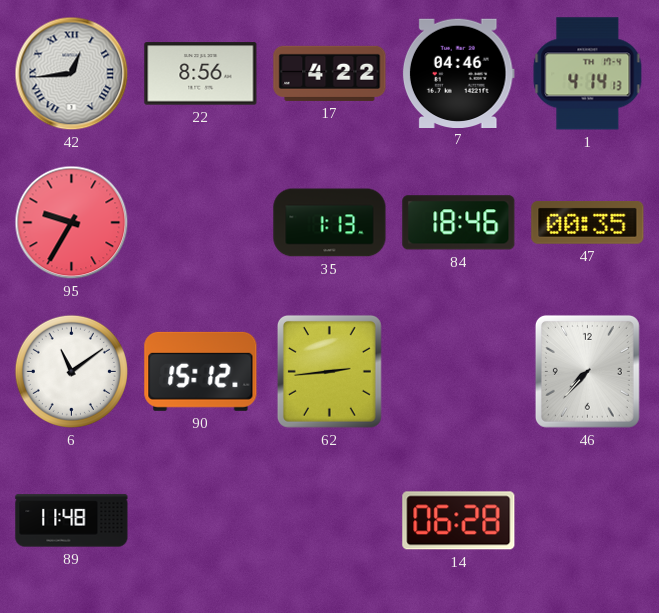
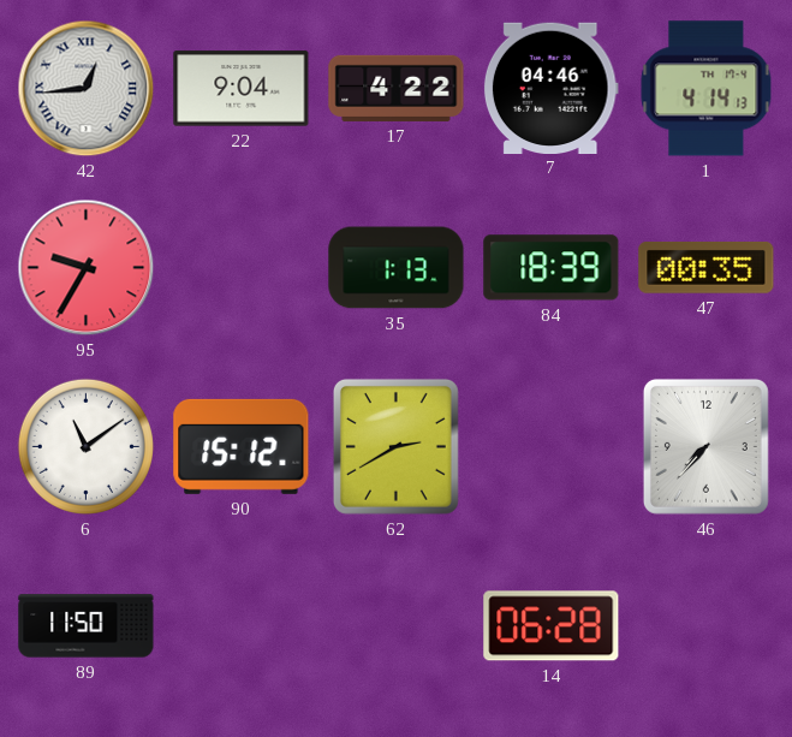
22: 8:56 -> 9:04 (242, 89)
84: 18:46 -> 18:39 (552, 268)
62: 2:44 -> 2:40 (395, 446)
89: 11:48 -> 11:50 (87, 626)
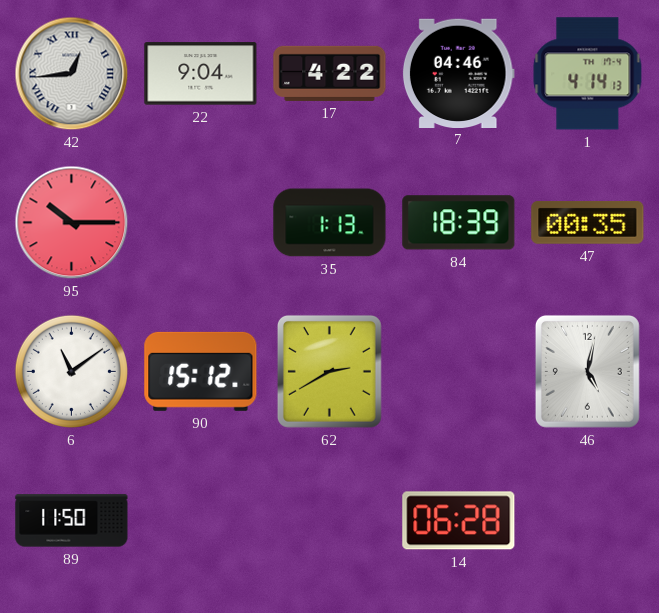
95: 9:35 -> 10:15 (72, 223)
46: 7:37 -> 5:02 (587, 371)
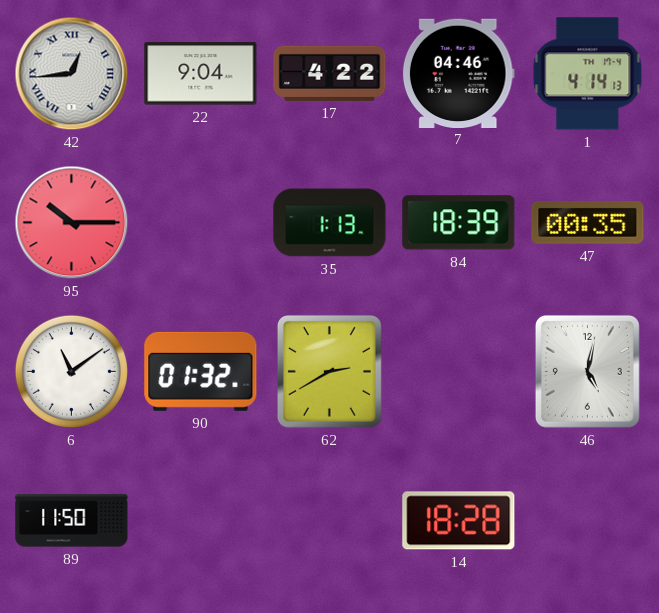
90: 15:12 -> 01:32 (201, 371)
14: 06:28 -> 18:28 (459, 521)
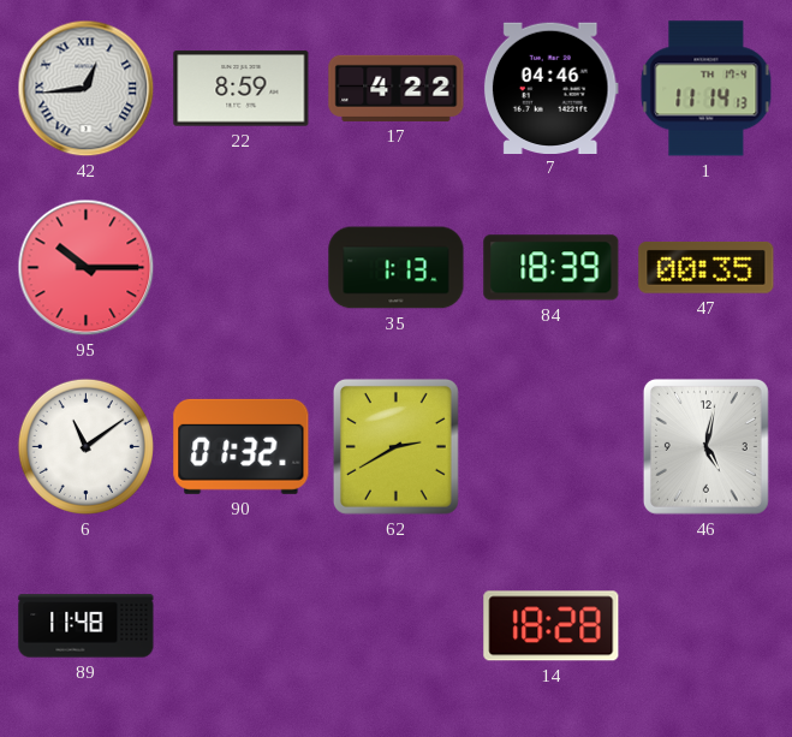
22: 9:04 -> 8:59 (242, 89)
1: 4:14 -> 11:14 (707, 89)
89: 11:50 -> 11:48 (87, 626)
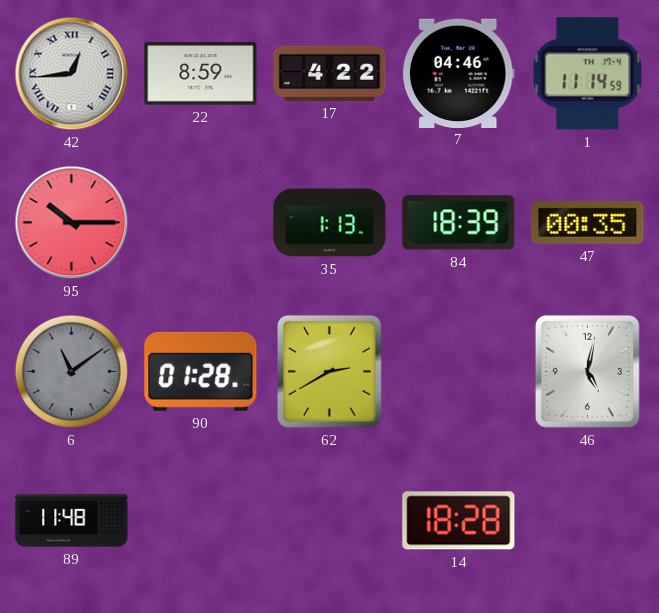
1: 11:14:13 -> 11:14:59 (588, 74)
6 dial: white -> grey (71, 371)
90: 01:32 -> 01:28 (201, 371)
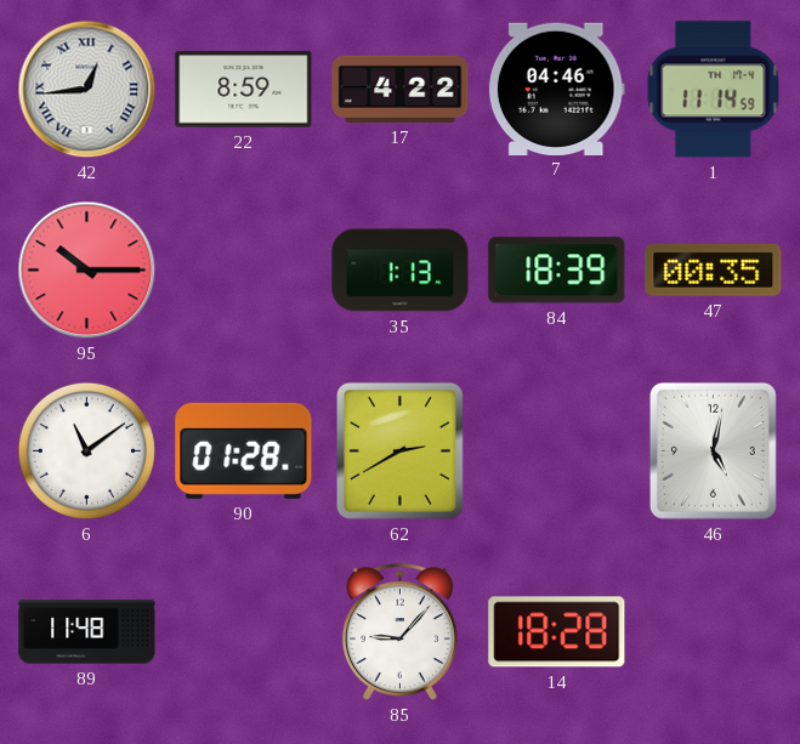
6 dial: grey -> white (86, 450)
85: none -> 9:07 (399, 632)
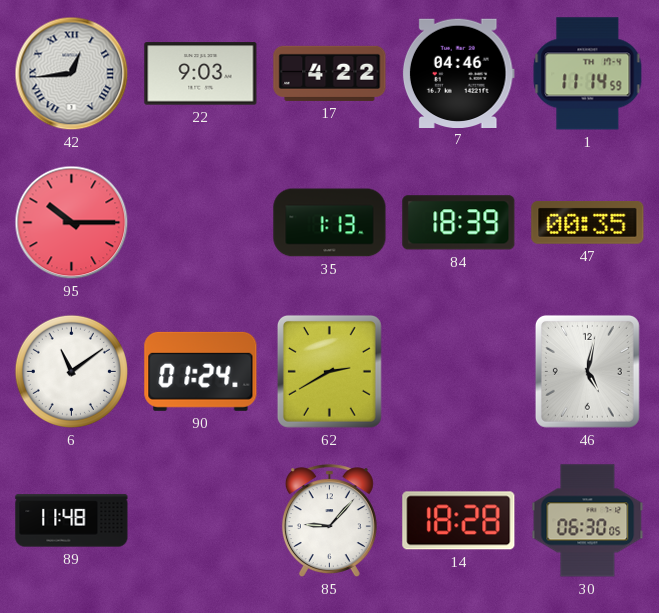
22: 8:59 -> 9:03 (201, 74)
90: 01:28 -> 01:24 (201, 371)
30: none -> 06:30 (588, 521)
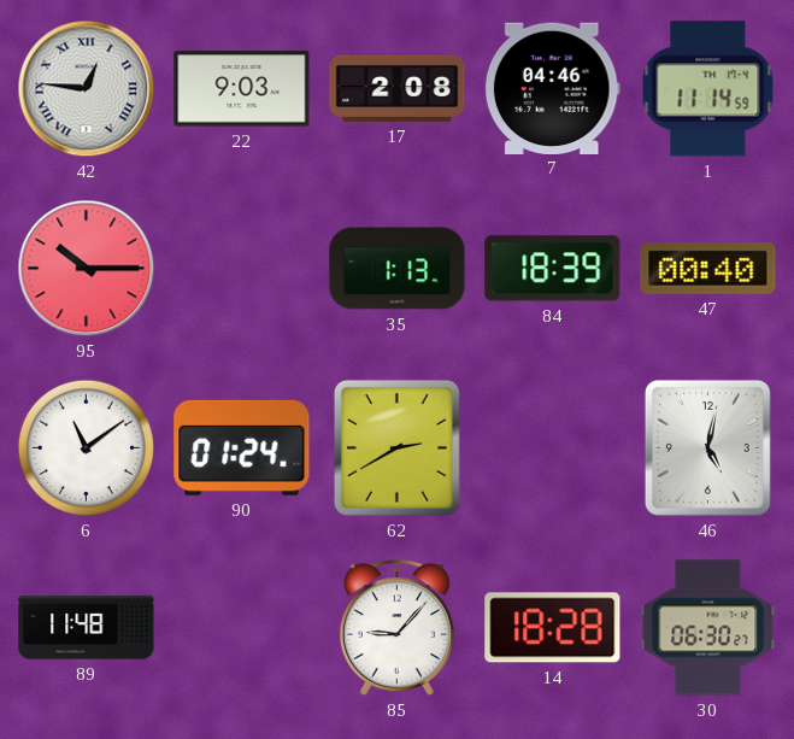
42: 12:44 -> 12:46 (87, 89)
17: 4:22 -> 2:08 (398, 88)
47: 00:35 -> 00:40 (708, 269)
30: 06:30:05 -> 06:30:27 (708, 628)
